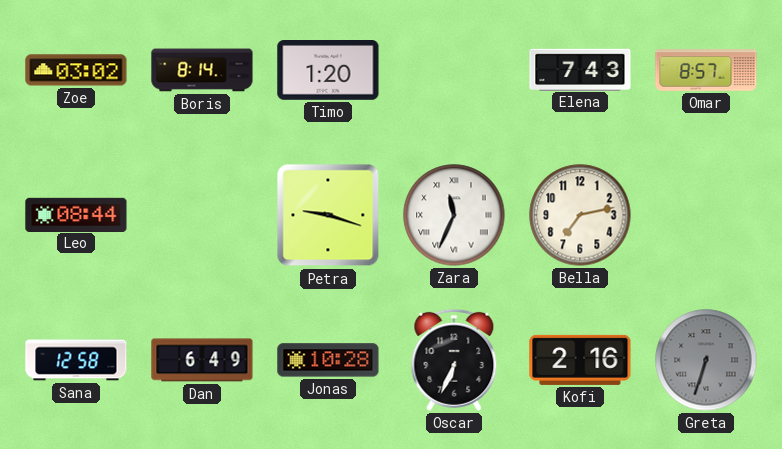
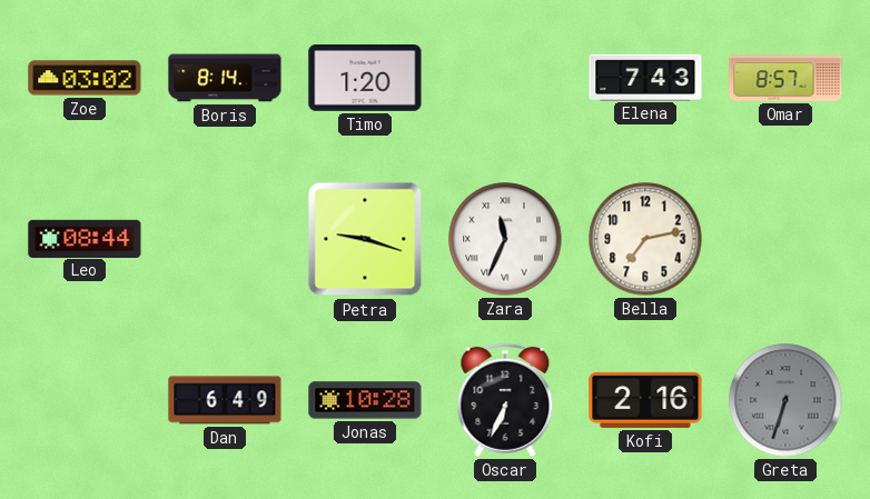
Sana: 12:58 -> none (76, 360)
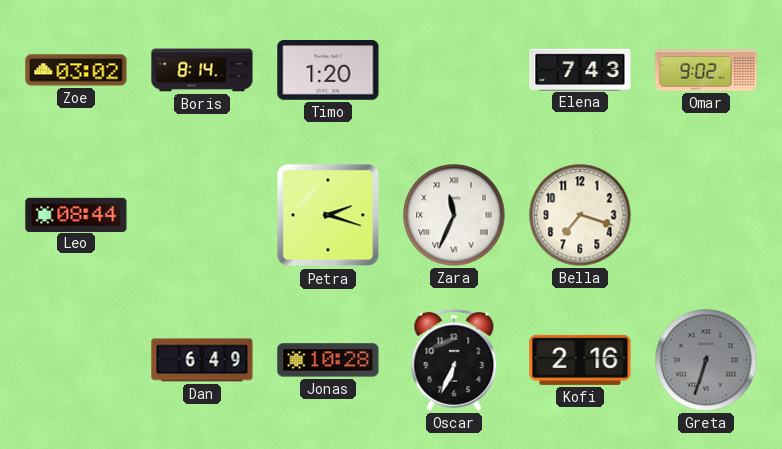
Omar: 8:57 -> 9:02 (706, 70)
Petra: 9:18 -> 2:18 (328, 215)
Bella: 7:13 -> 7:18 (580, 215)
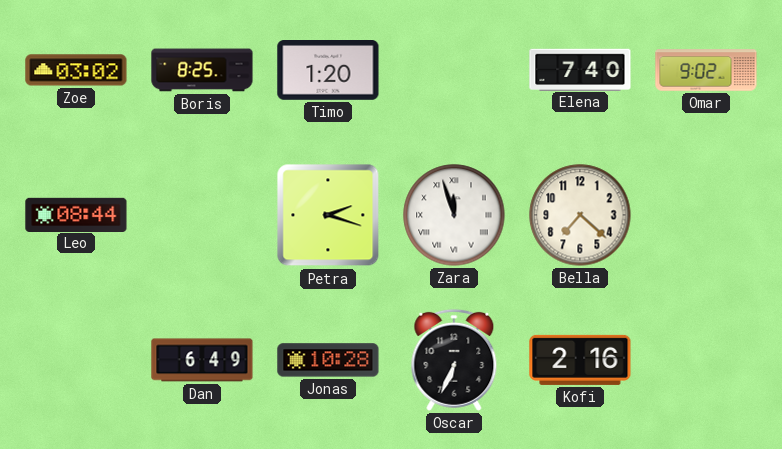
Boris: 8:14 -> 8:25 (202, 70)
Elena: 7:43 -> 7:40 (580, 69)
Zara: 11:34 -> 11:57 (454, 215)
Bella: 7:18 -> 7:22 (580, 215)
Greta: 6:33 -> none (706, 360)
